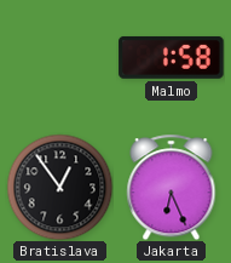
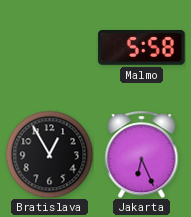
Malmo: 1:58 -> 5:58 (142, 47)
Bratislava: 12:54 -> 12:55 (49, 154)
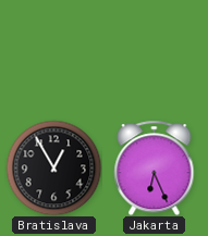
Malmo: 5:58 -> none (142, 47)
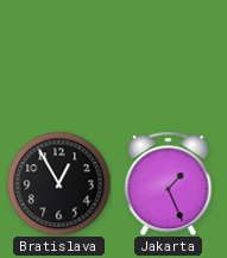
Jakarta: 6:26 -> 1:26 (169, 183)
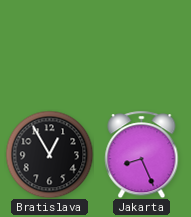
Jakarta: 1:26 -> 8:26 (142, 154)
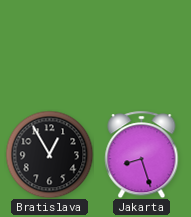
Jakarta: 8:26 -> 8:27 (142, 154)
